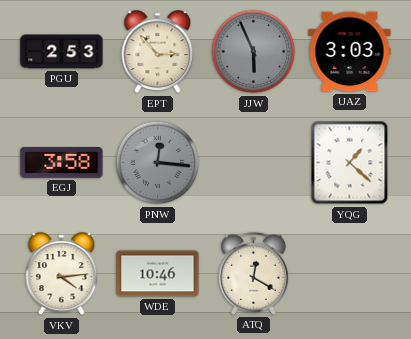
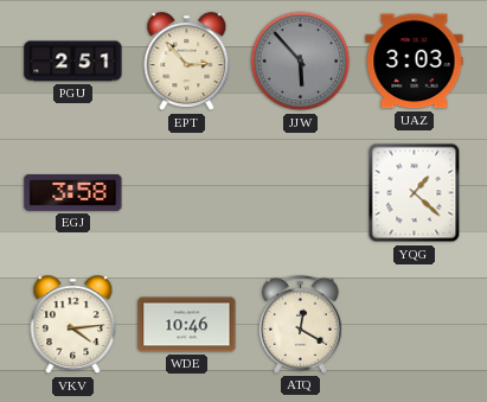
PGU: 2:53 -> 2:51 (73, 62)
JJW: 5:56 -> 5:53 (301, 62)
PNW: 12:16 -> none (158, 163)
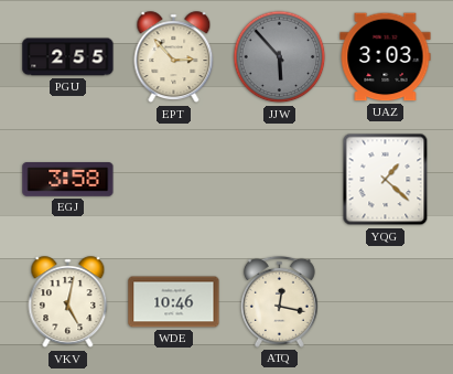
PGU: 2:51 -> 2:55 (68, 57)
VKV: 4:14 -> 5:02 (68, 302)
ATQ: 12:20 -> 12:17 (279, 301)
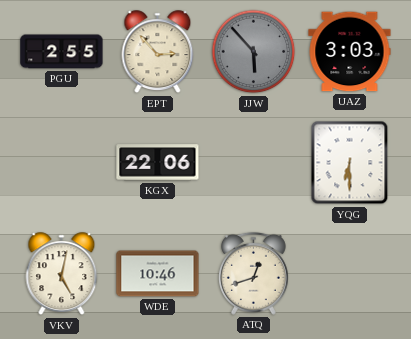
EGJ: 3:58 -> none (68, 180)
KGX: none -> 22:06 (158, 163)
YQG: 1:22 -> 6:30 (350, 163)
ATQ: 12:17 -> 12:42 (253, 273)
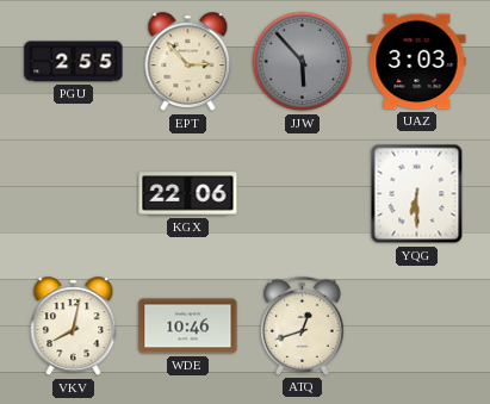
VKV: 5:02 -> 8:02 (74, 327)
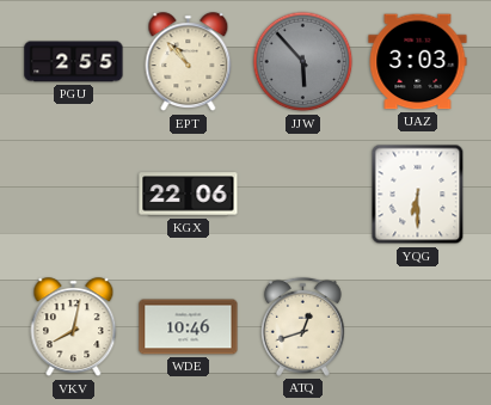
EPT: 2:53 -> 10:53 (189, 62)
